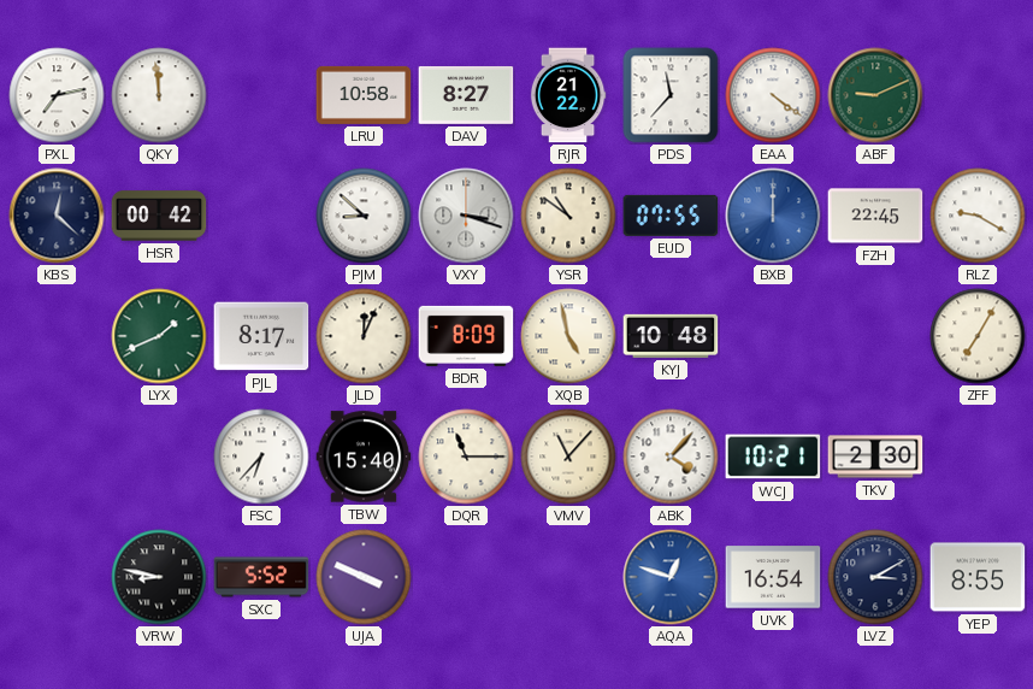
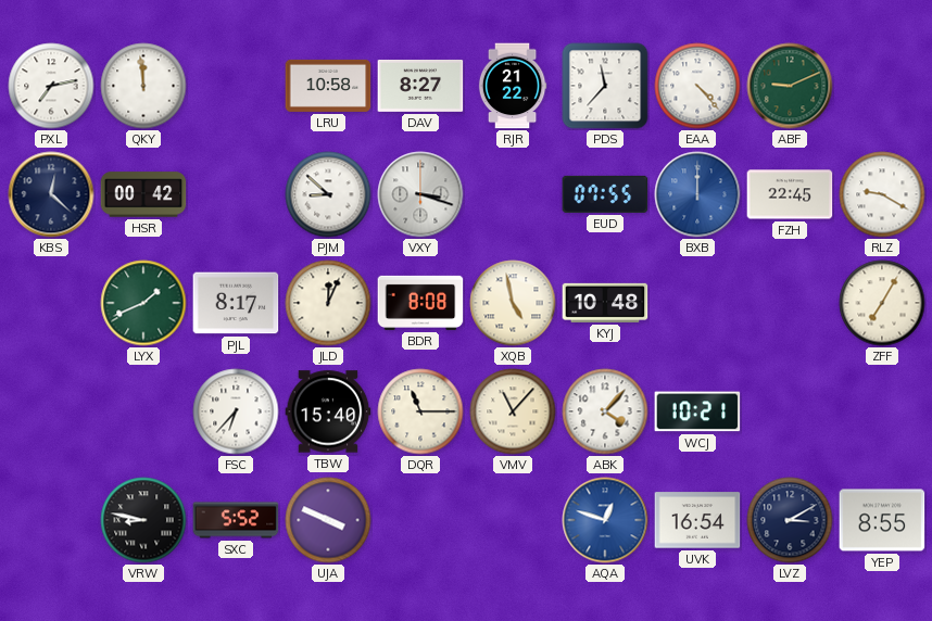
EAA: 4:21 -> 4:23 (697, 86)
YSR: 10:51 -> none (568, 216)
BDR: 8:09 -> 8:08 (420, 303)
TKV: 2:30 -> none (875, 457)
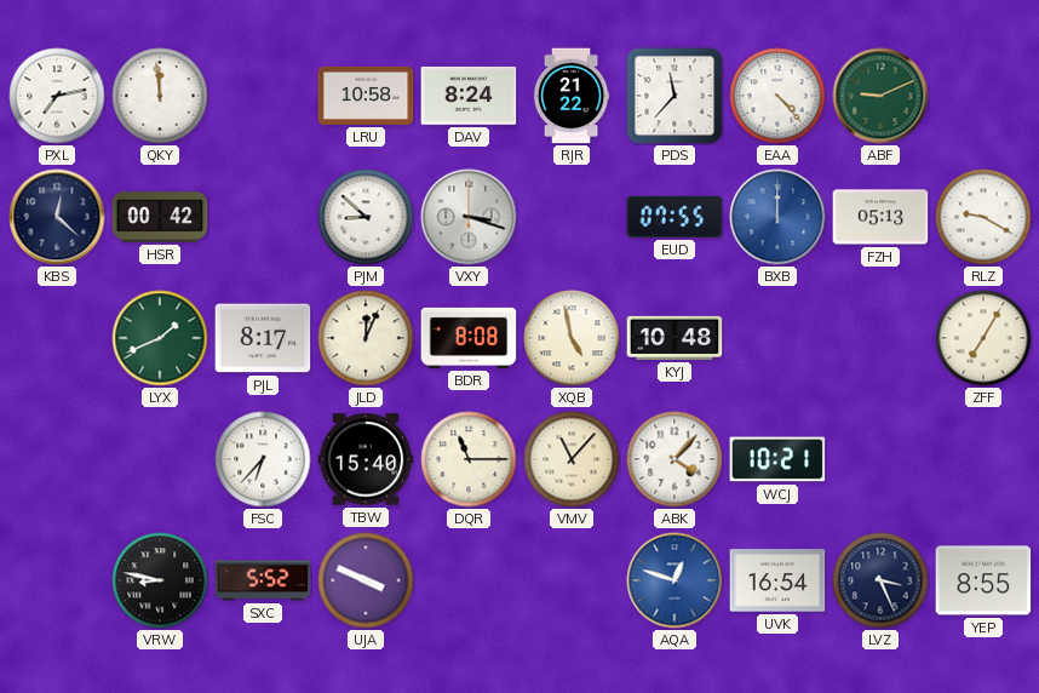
DAV: 8:27 -> 8:24 (469, 96)
FZH: 22:45 -> 05:13 (880, 217)
LVZ: 3:10 -> 3:26 (880, 580)
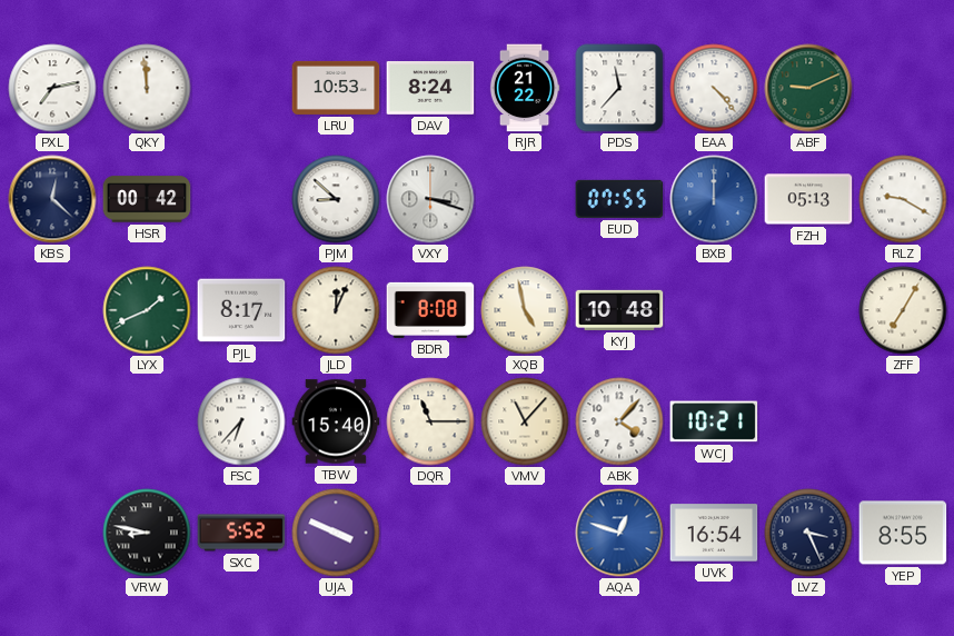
LRU: 10:58 -> 10:53 (336, 88)
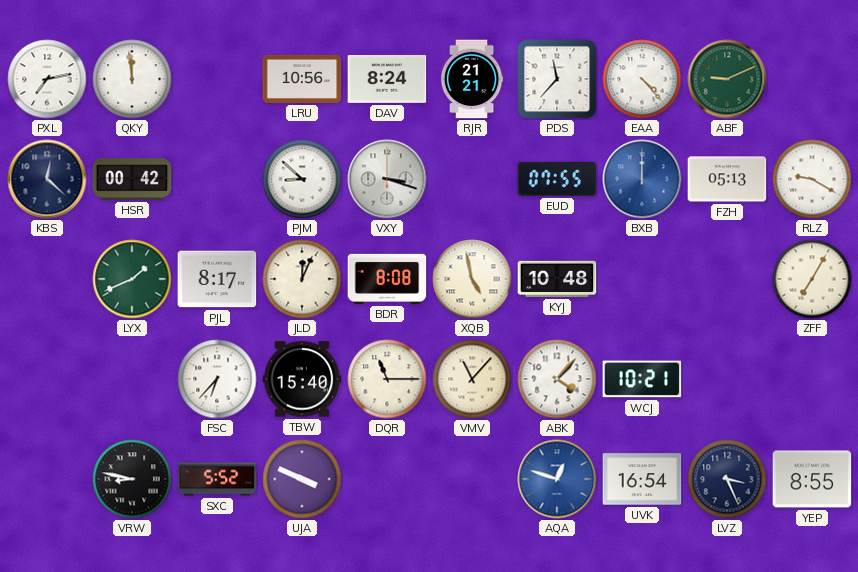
LRU: 10:53 -> 10:56 (302, 79)
RJR: 21:22 -> 21:21 (472, 79)
